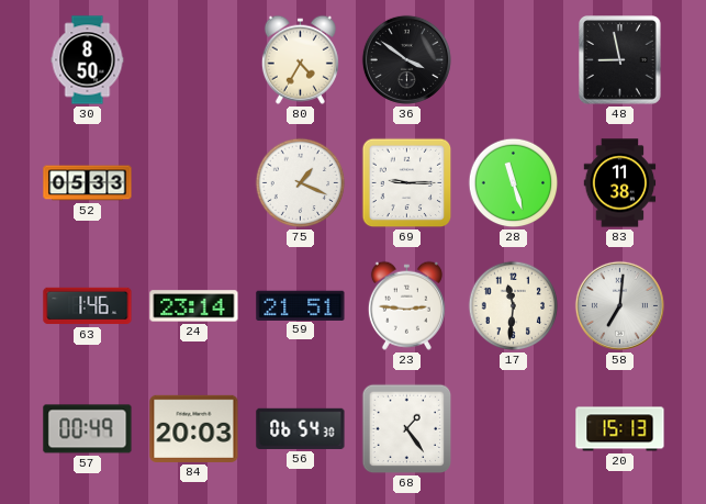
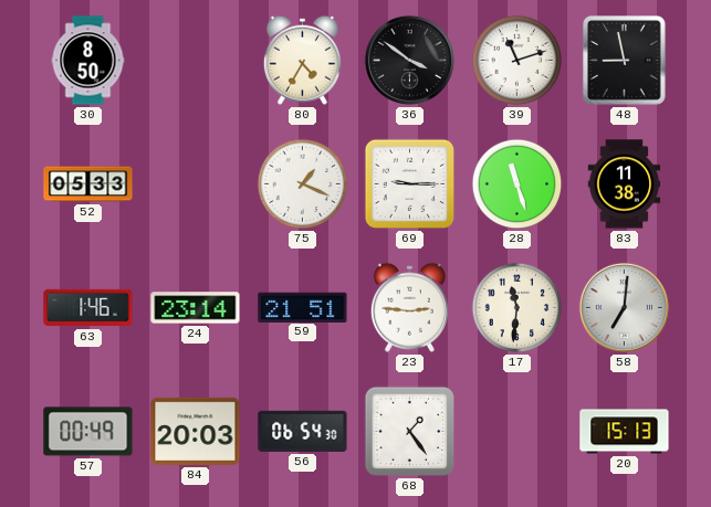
39: none -> 11:12 (517, 61)
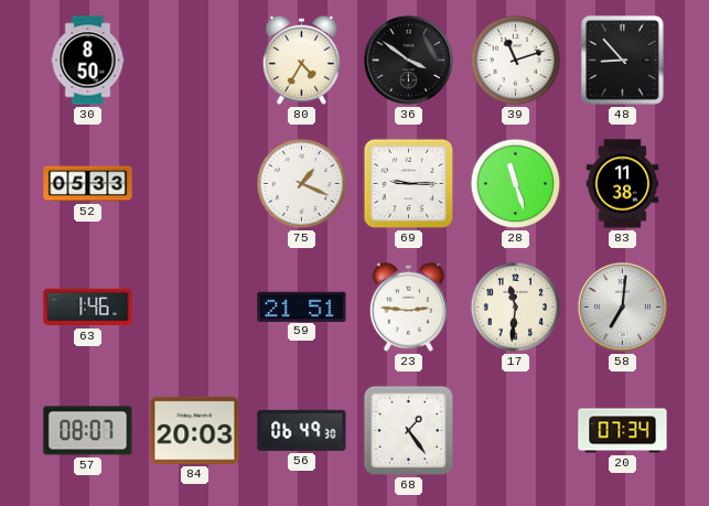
48: 8:58 -> 8:53 (623, 61)
24: 23:14 -> none (196, 308)
57: 00:49 -> 08:07 (88, 431)
56: 06:54 -> 06:49 (302, 430)
20: 15:13 -> 07:34 (623, 431)
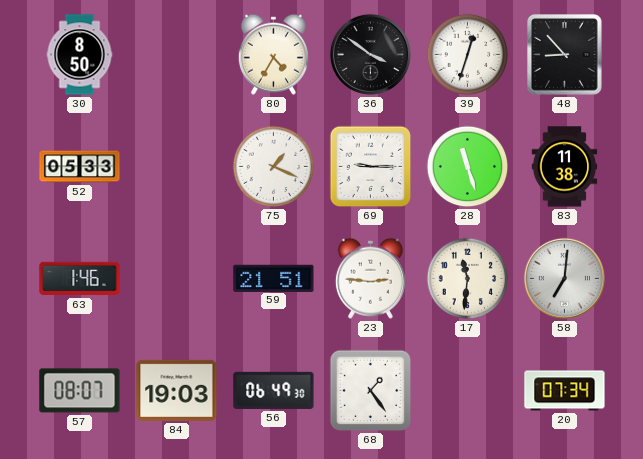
39: 11:12 -> 12:33 (468, 55)
84: 20:03 -> 19:03 (177, 390)
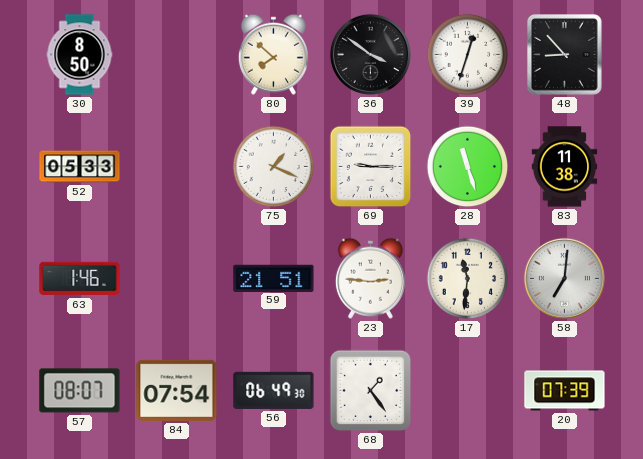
80: 4:35 -> 7:52 (273, 54)
84: 19:03 -> 07:54 (177, 390)
20: 07:34 -> 07:39 (565, 391)
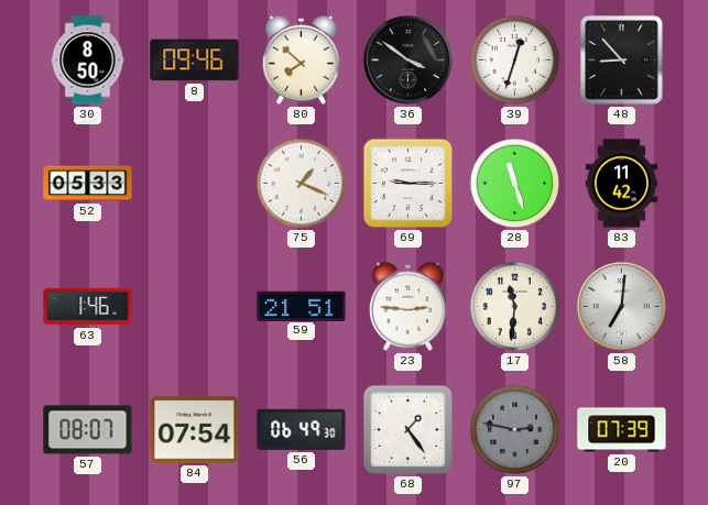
8: none -> 09:46 (195, 61)
83: 11:38 -> 11:42 (622, 184)
97: none -> 2:47 (515, 430)
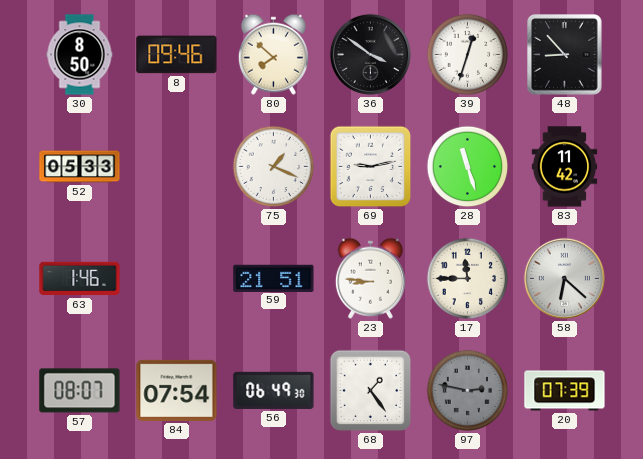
69: 9:15 -> 9:13 (371, 167)
23: 2:46 -> 8:46 (370, 278)
17: 11:31 -> 11:45 (468, 279)
58: 7:01 -> 6:22 (564, 278)
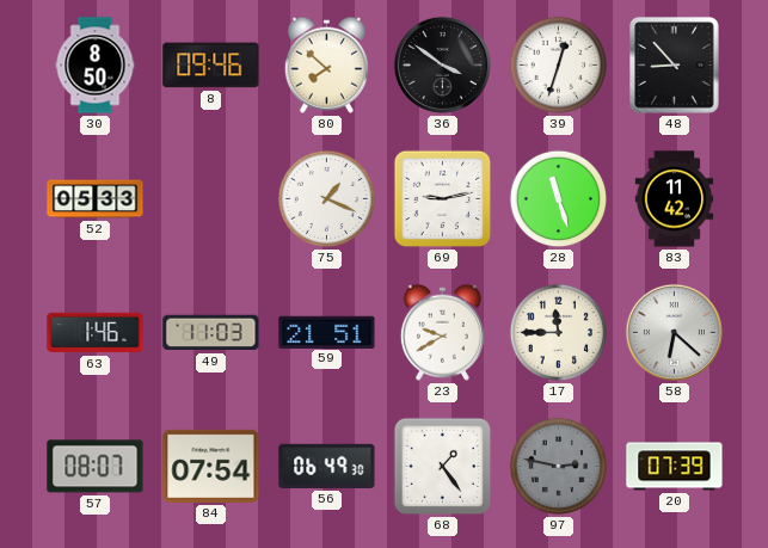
49: none -> 11:03 (211, 333)
23: 8:46 -> 9:40 (442, 332)
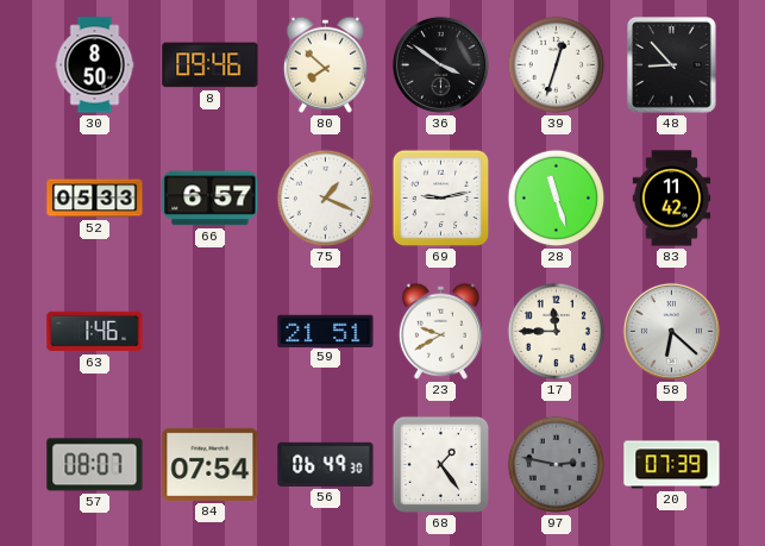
66: none -> 6:57 (211, 199)
49: 11:03 -> none (211, 333)
